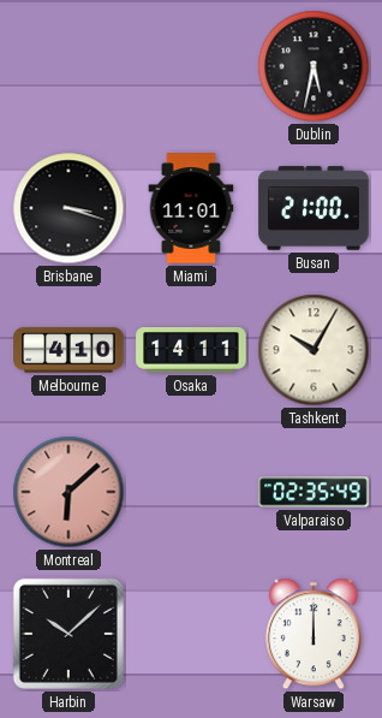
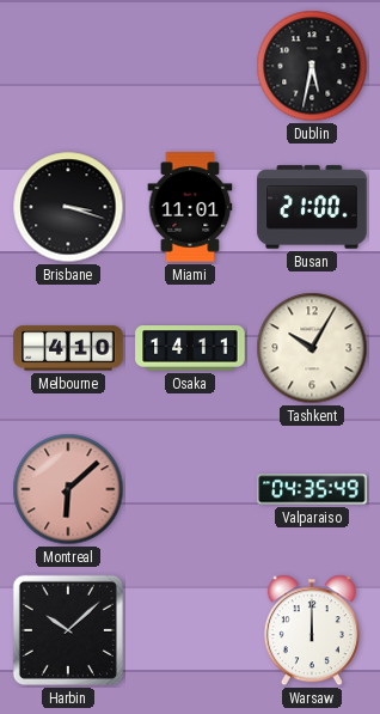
Valparaiso: 02:35 -> 04:35 (312, 489)
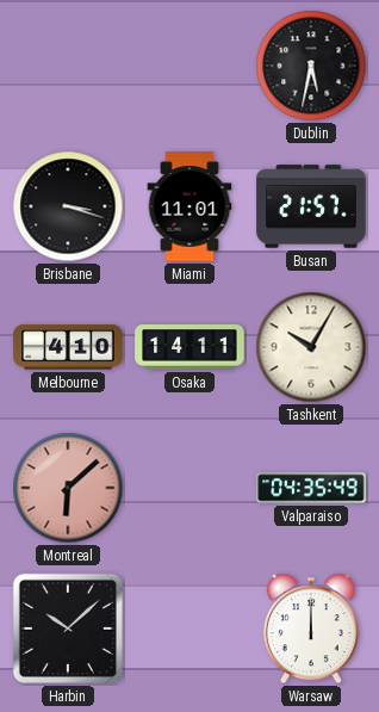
Busan: 21:00 -> 21:57 (311, 206)
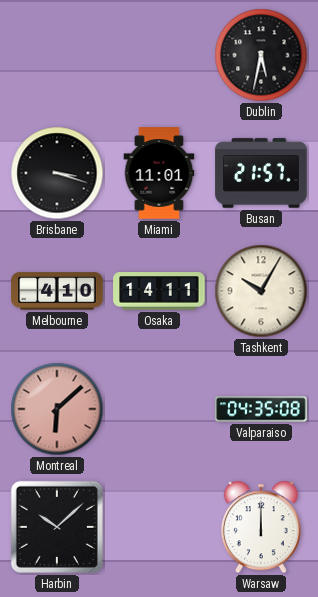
Valparaiso: 04:35:49 -> 04:35:08 (261, 409)
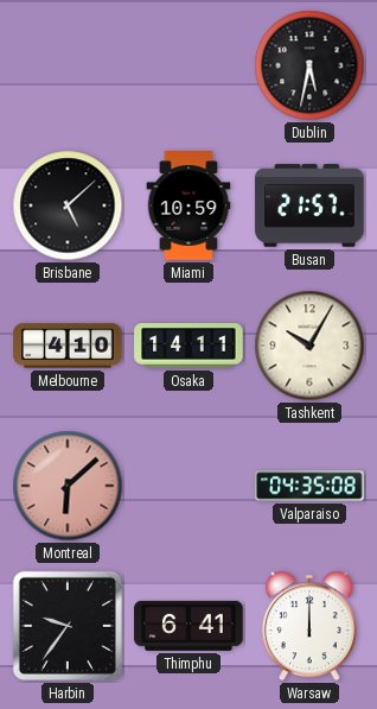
Brisbane: 3:18 -> 5:08 (68, 205)
Miami: 11:01 -> 10:59 (188, 205)
Harbin: 10:08 -> 9:36 (68, 626)
Thimphu: none -> 6:41 (188, 626)
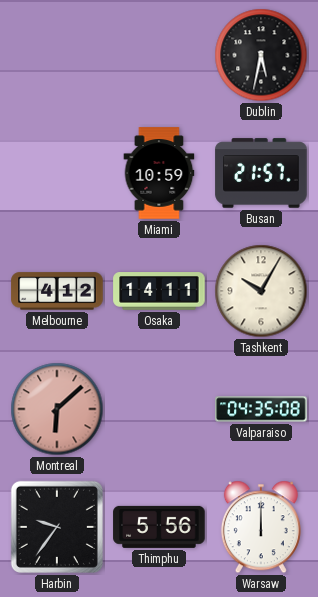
Brisbane: 5:08 -> none (68, 205)
Melbourne: 4:10 -> 4:12 (57, 291)
Thimphu: 6:41 -> 5:56 (159, 527)
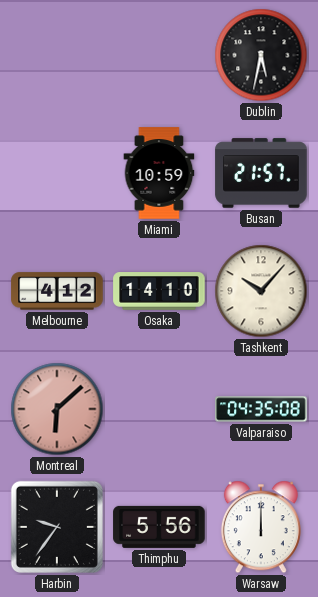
Osaka: 14:11 -> 14:10 (159, 291)
Tashkent: 10:05 -> 10:07 (261, 291)
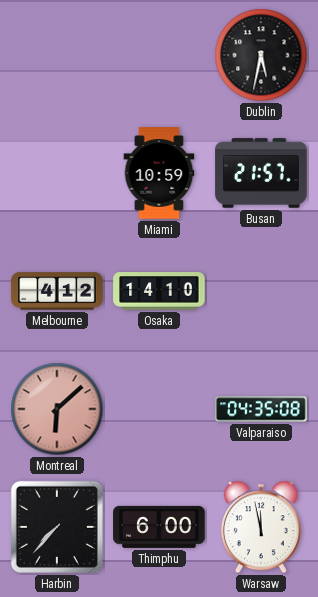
Tashkent: 10:07 -> none (261, 291)
Harbin: 9:36 -> 7:37 (57, 527)
Thimphu: 5:56 -> 6:00 (159, 527)
Warsaw: 12:00 -> 11:58 (261, 527)
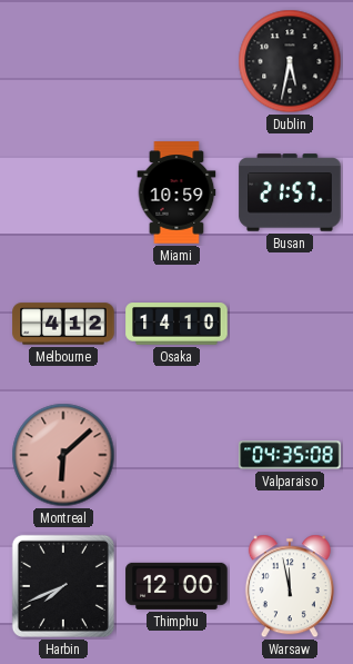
Harbin: 7:37 -> 7:41 (63, 586)
Thimphu: 6:00 -> 12:00 (176, 586)
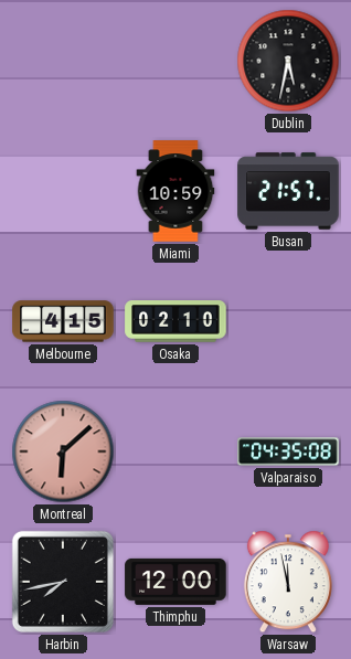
Melbourne: 4:12 -> 4:15 (63, 321)
Osaka: 14:10 -> 02:10 (175, 321)
Harbin: 7:41 -> 7:43 (63, 582)
